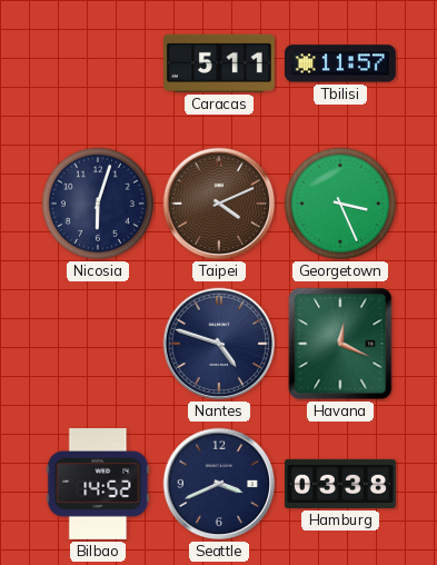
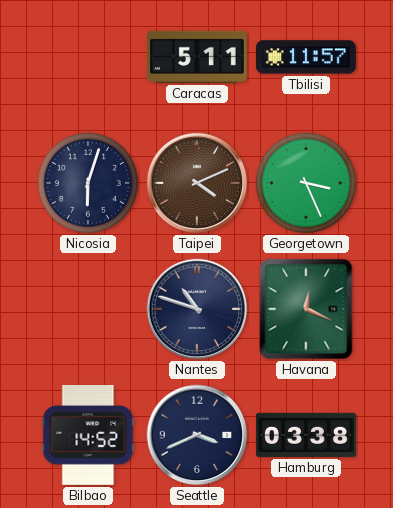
Nantes: 4:48 -> 10:48 (197, 309)
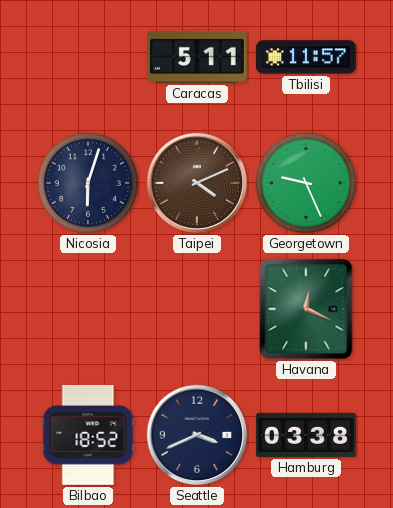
Georgetown: 3:26 -> 9:26 (306, 183)
Nantes: 10:48 -> none (197, 309)
Bilbao: 14:52 -> 18:52 (88, 435)
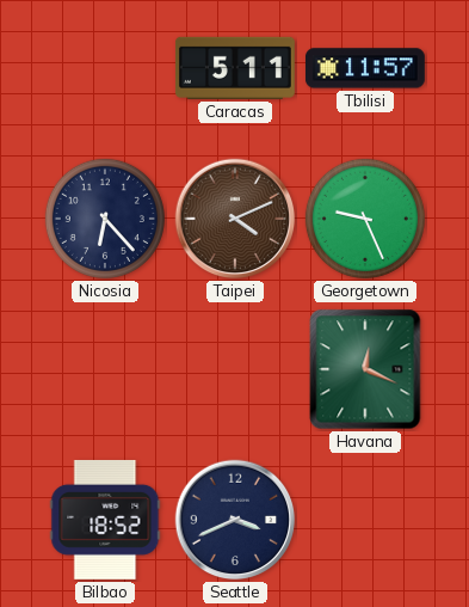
Nicosia: 6:03 -> 6:23 (105, 219)
Hamburg: 03:38 -> none (306, 435)
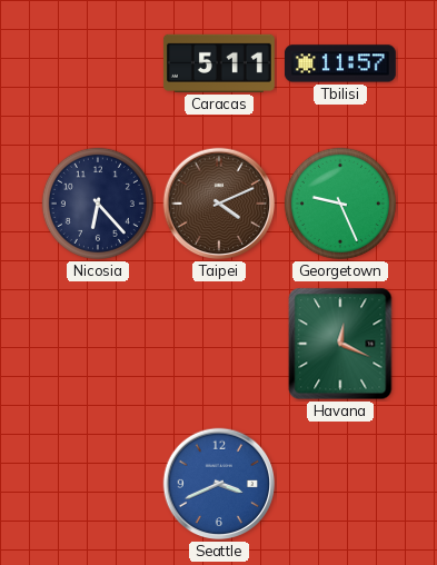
Bilbao: 18:52 -> none (105, 520)
Seattle dial: navy -> blue (219, 484)
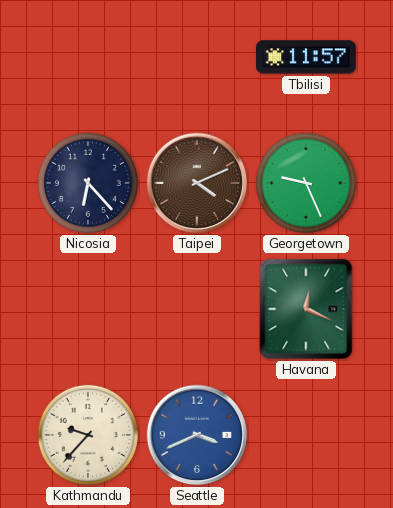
Caracas: 5:11 -> none (219, 63)
Kathmandu: none -> 9:37 (88, 435)
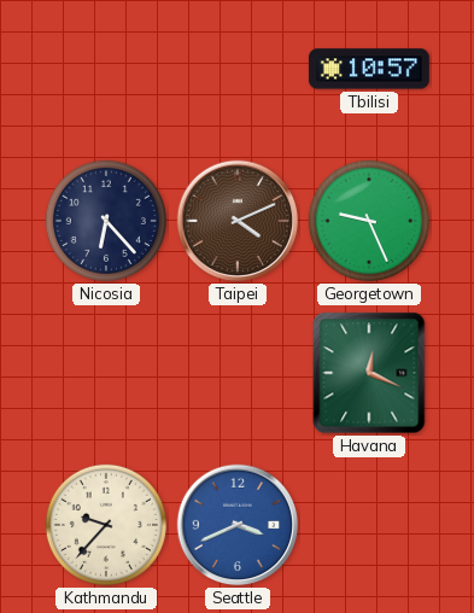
Tbilisi: 11:57 -> 10:57 (369, 69)
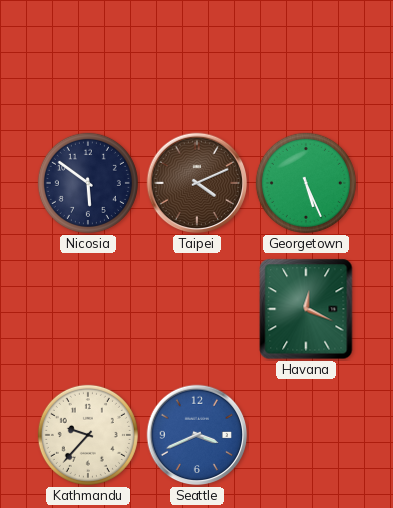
Tbilisi: 10:57 -> none (369, 69)
Nicosia: 6:23 -> 5:51 (88, 183)
Georgetown: 9:26 -> 5:26 (306, 183)
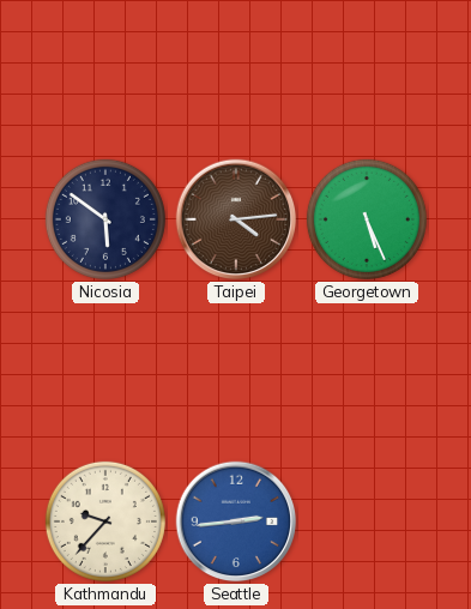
Taipei: 4:11 -> 4:14 (236, 219)
Havana: 12:19 -> none (306, 309)
Seattle: 3:41 -> 2:44 (236, 521)
